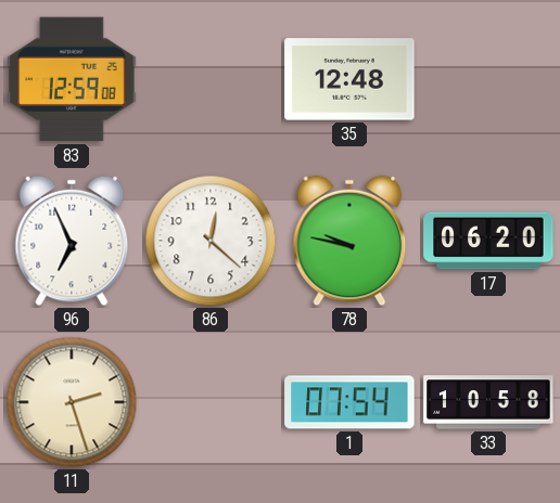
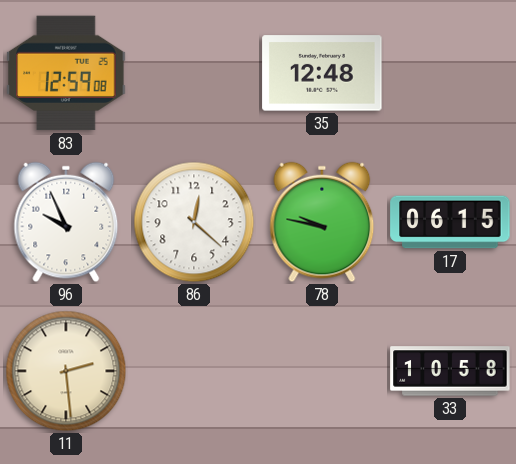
96: 6:56 -> 9:56 (66, 222)
17: 06:20 -> 06:15 (450, 222)
11: 2:27 -> 2:29 (66, 371)
1: 07:54 -> none (349, 402)
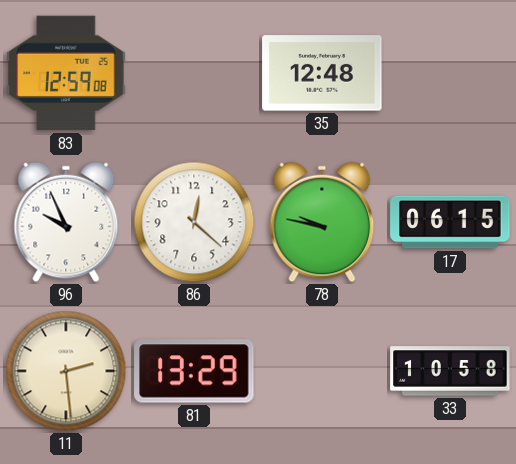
81: none -> 13:29 (194, 371)
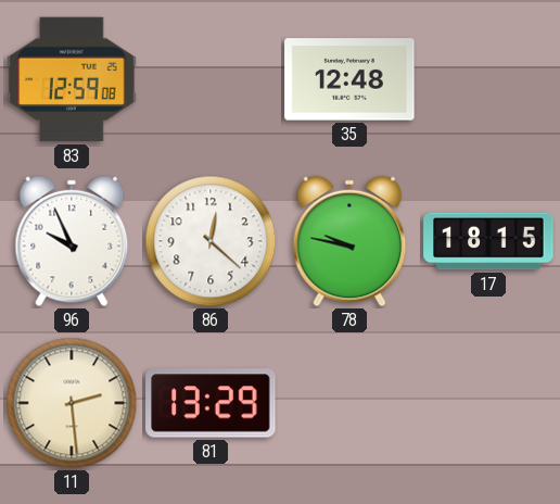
17: 06:15 -> 18:15 (488, 241)
33: 10:58 -> none (450, 371)
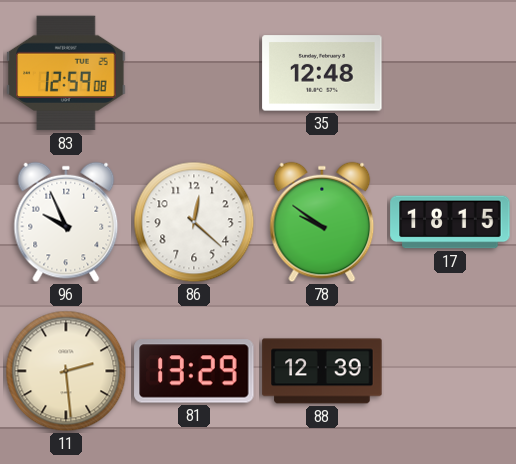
78: 9:47 -> 9:51 (322, 222)
88: none -> 12:39 (322, 371)
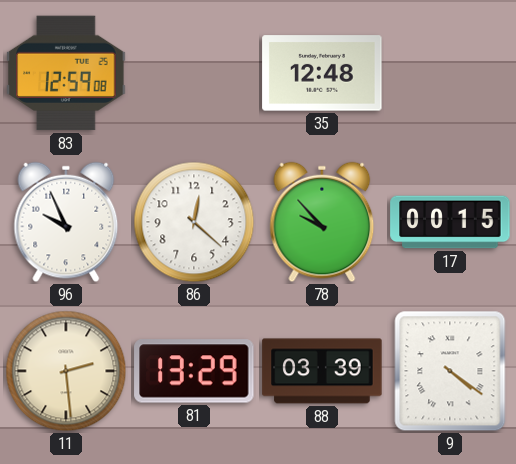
78: 9:51 -> 9:53 (322, 222)
17: 18:15 -> 00:15 (450, 222)
88: 12:39 -> 03:39 (322, 371)
9: none -> 4:21 (450, 371)
